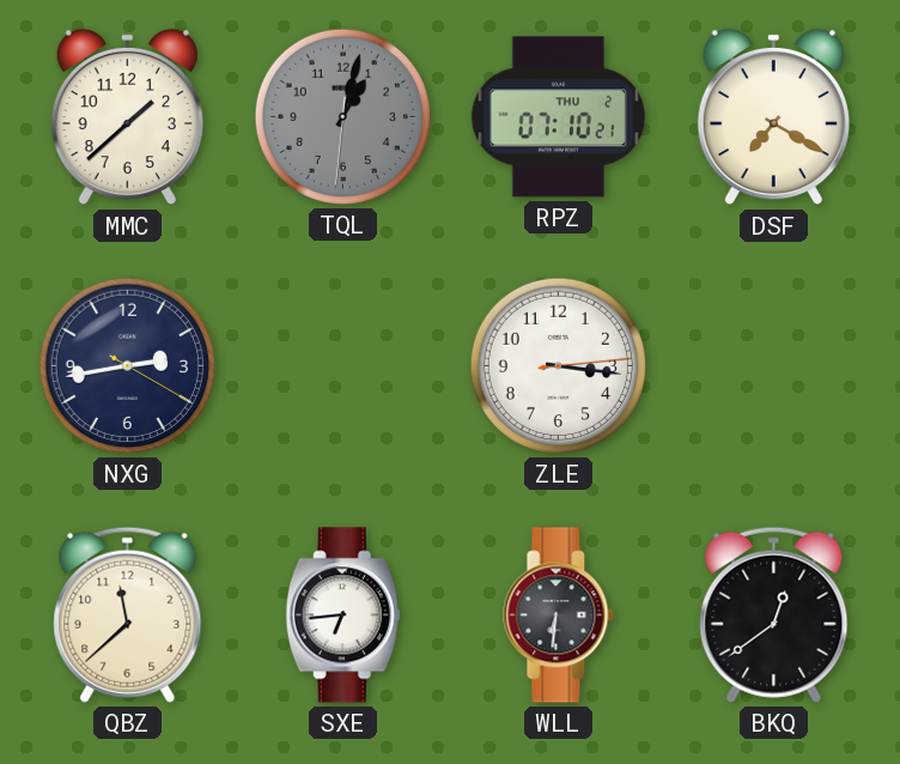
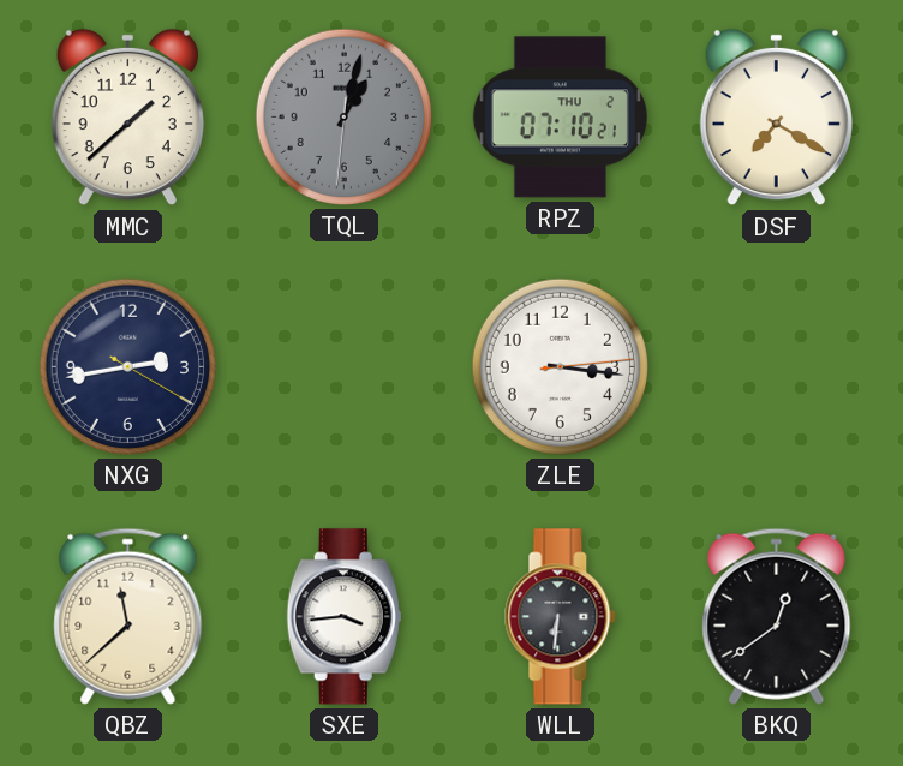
SXE: 6:44 -> 3:44 (343, 617)
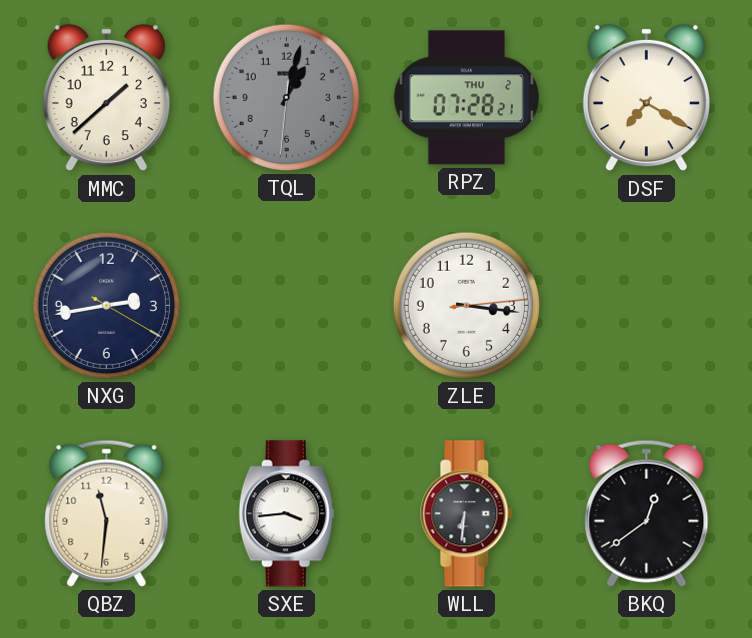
RPZ: 07:10 -> 07:28 (466, 98)
QBZ: 11:38 -> 11:31 (107, 513)
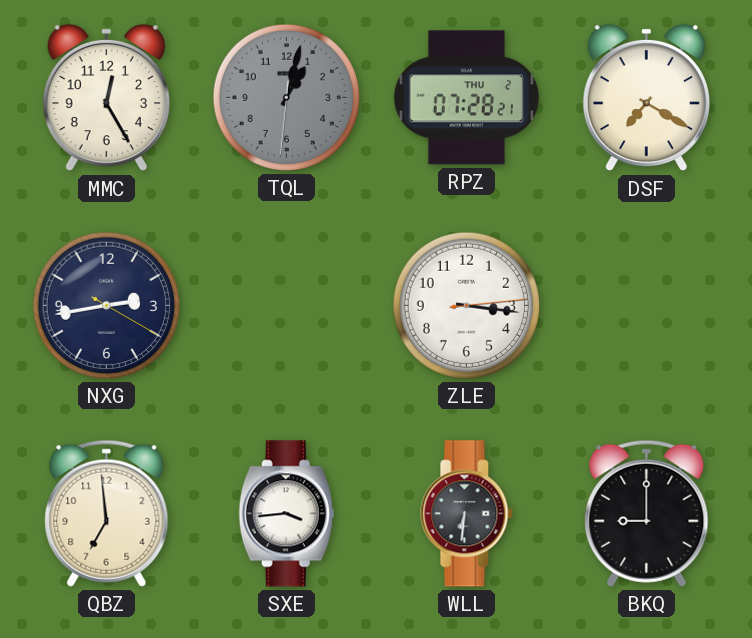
MMC: 1:38 -> 12:25 (106, 98)
QBZ: 11:31 -> 6:59 (107, 513)
BKQ: 12:39 -> 9:00 (647, 513)
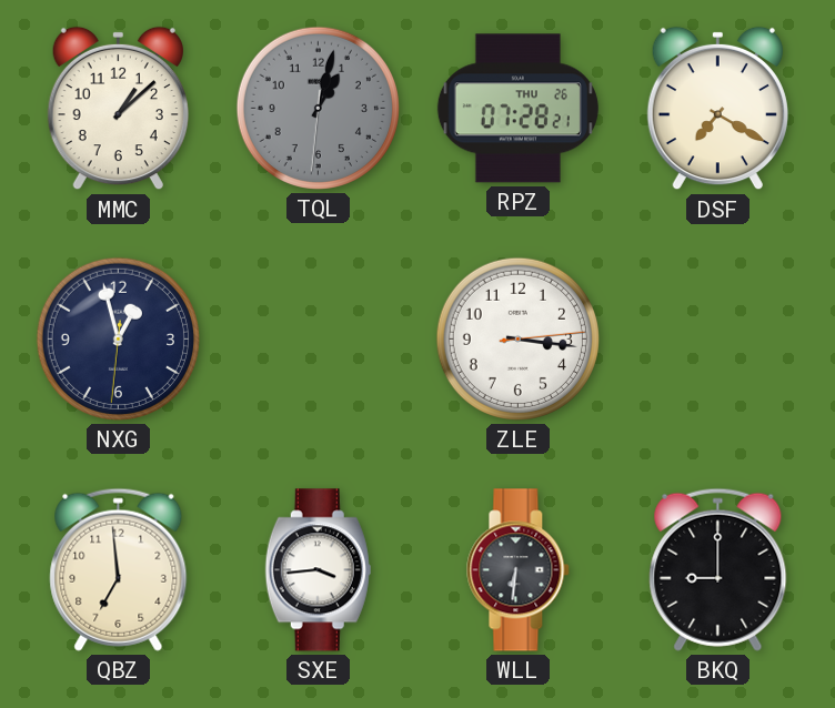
MMC: 12:25 -> 1:08 (118, 109)
RPZ date: THU 2 -> THU 26 (517, 109)
NXG: 2:43 -> 12:57 (118, 338)
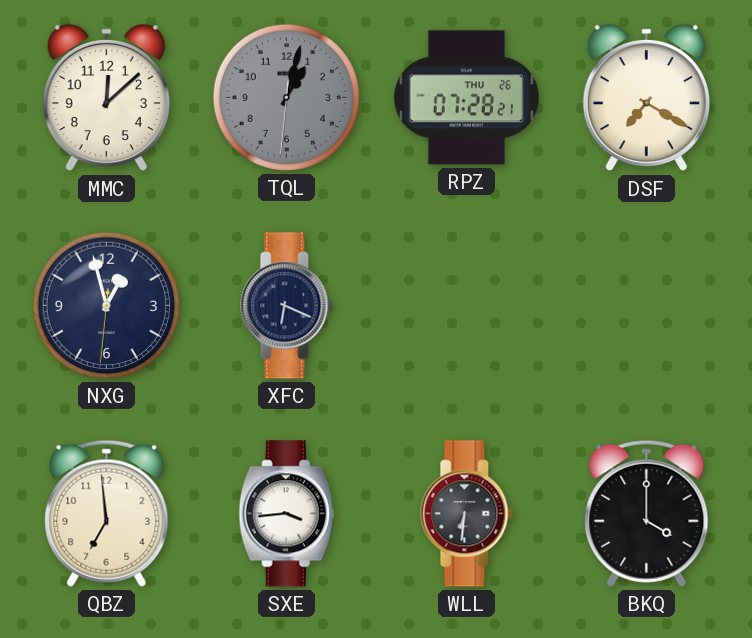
MMC: 1:08 -> 12:08 (106, 98)
XFC: none -> 6:19 (287, 306)
ZLE: 3:16 -> none (517, 338)
BKQ: 9:00 -> 4:00 (647, 513)
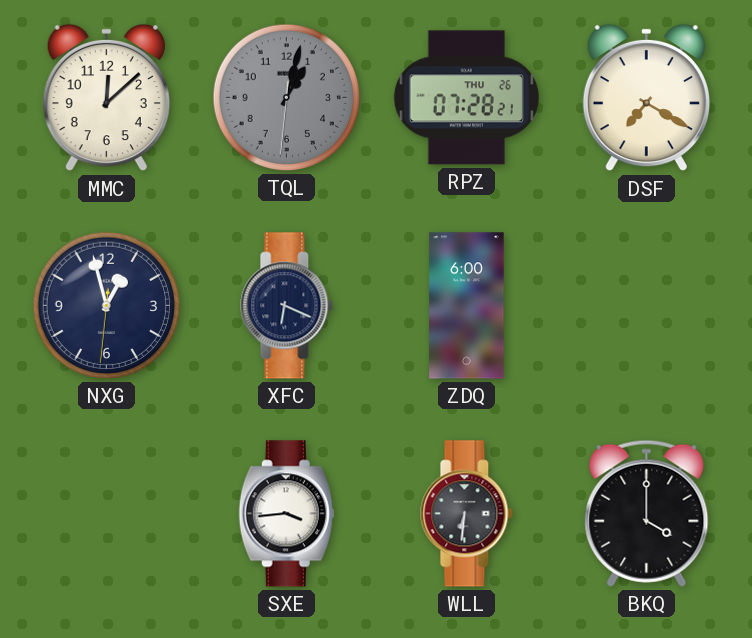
ZDQ: none -> 6:00 (467, 306)
QBZ: 6:59 -> none (107, 513)
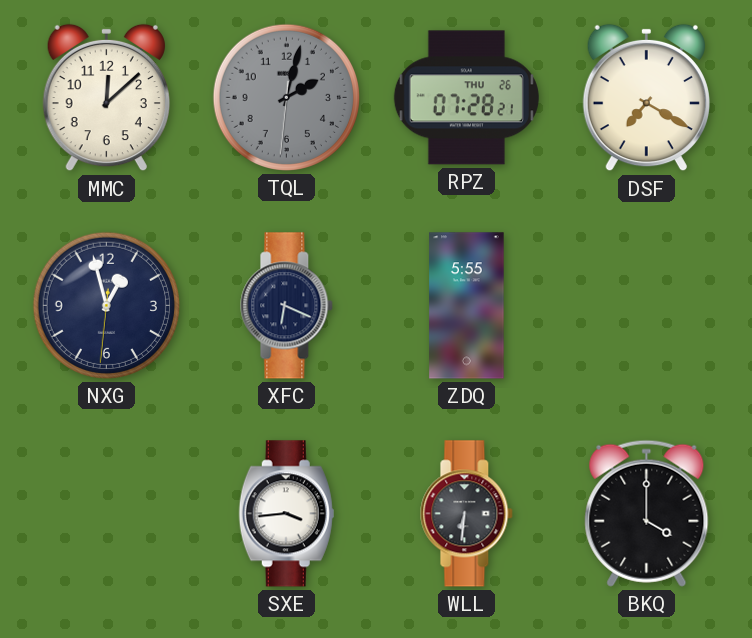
TQL: 1:02 -> 2:02 (286, 97)
ZDQ: 6:00 -> 5:55 (467, 306)
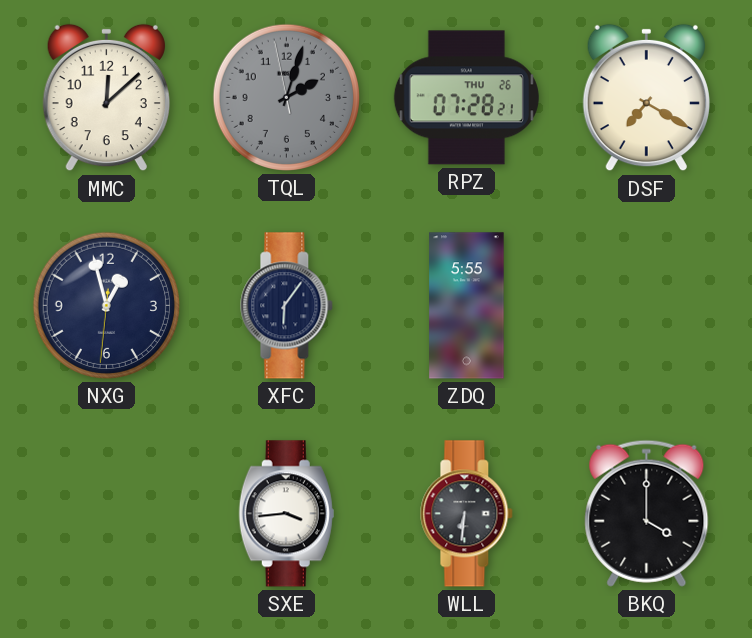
TQL: 2:02:31 -> 2:02:58 (286, 97)
XFC: 6:19 -> 6:06 (287, 306)
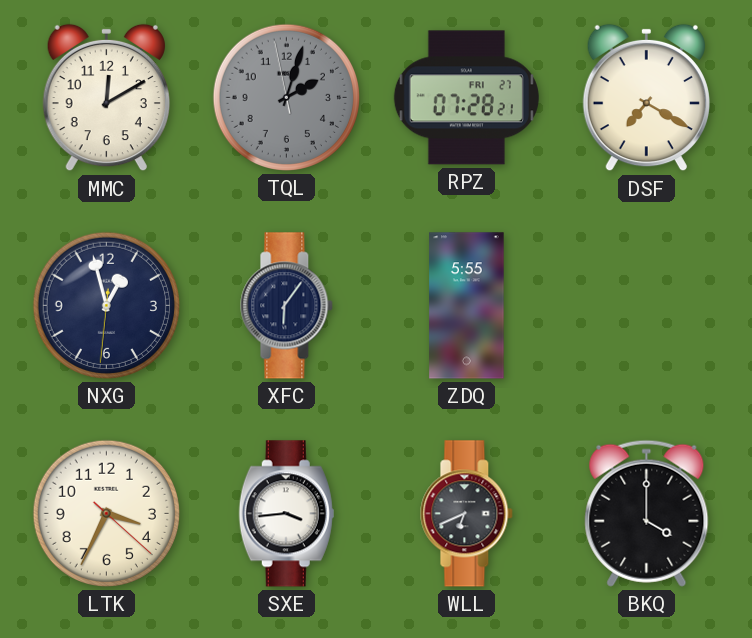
MMC: 12:08 -> 12:10 (106, 98)
RPZ date: THU 26 -> FRI 27 (466, 98)
LTK: none -> 3:34 (106, 513)
WLL: 6:31 -> 6:41 (467, 514)
